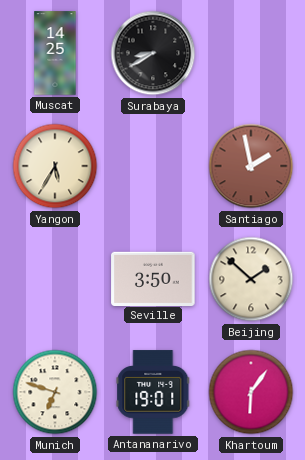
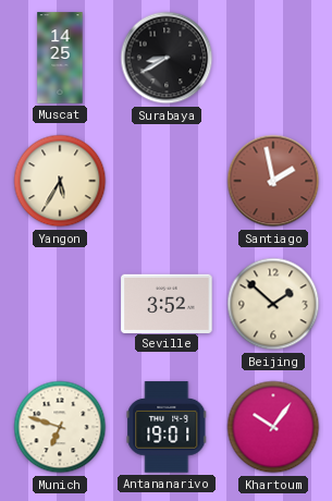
Seville: 3:50 -> 3:52 (167, 303)
Khartoum: 6:06 -> 10:06 (273, 427)
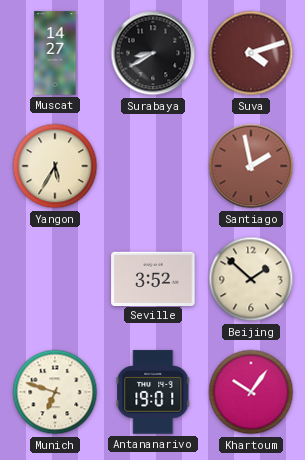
Muscat: 14:25 -> 14:27 (55, 53)
Suva: none -> 4:12 (251, 53)
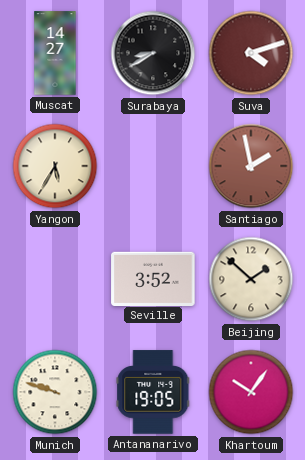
Munich: 6:48 -> 9:48 (55, 392)
Antananarivo: 19:01 -> 19:05 (153, 392)
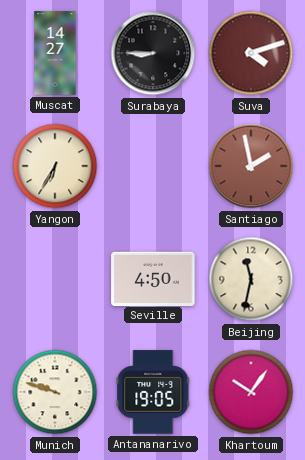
Surabaya: 8:40 -> 8:45 (153, 53)
Yangon: 5:35 -> 6:35 (55, 166)
Seville: 3:52 -> 4:50 (153, 278)
Beijing: 1:52 -> 11:32 (251, 279)
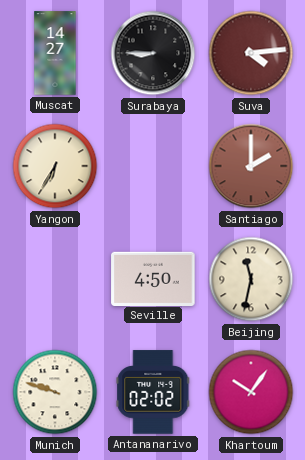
Suva: 4:12 -> 4:14 (251, 53)
Santiago: 1:58 -> 2:00 (251, 166)
Antananarivo: 19:05 -> 02:02 (153, 392)
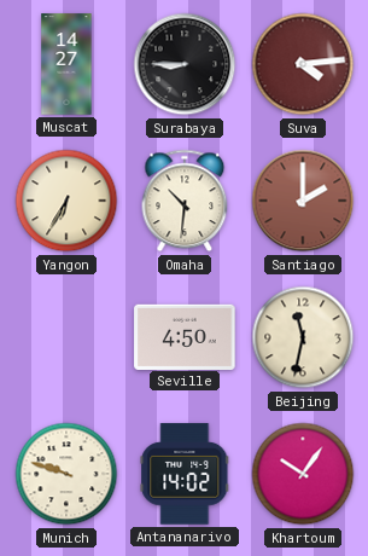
Omaha: none -> 10:31 (185, 201)
Antananarivo: 02:02 -> 14:02 (185, 474)
